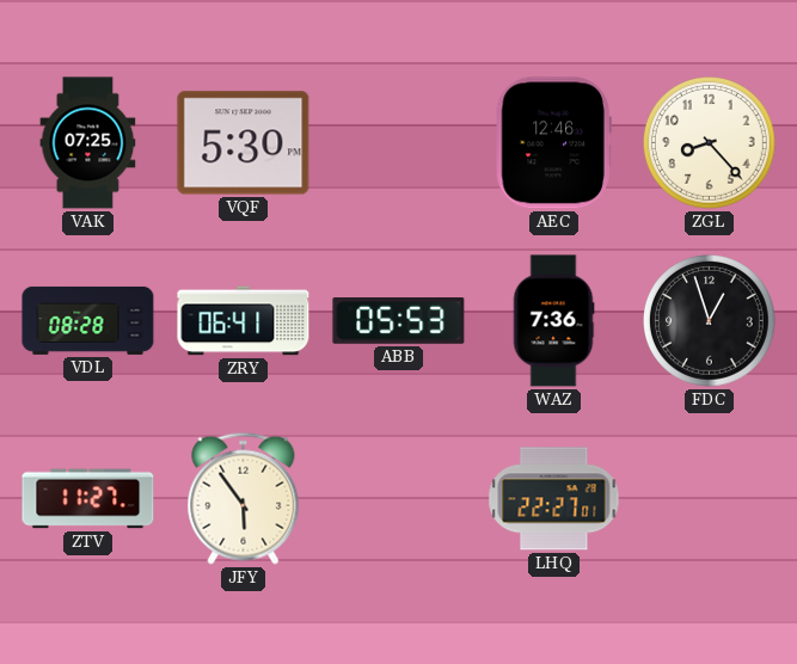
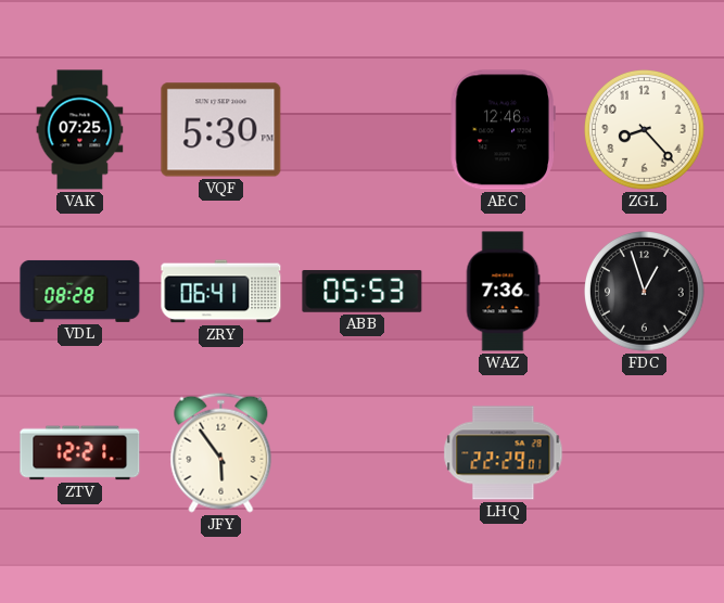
ZTV: 11:27 -> 12:21 (80, 453)
LHQ: 22:27 -> 22:29 (504, 453)
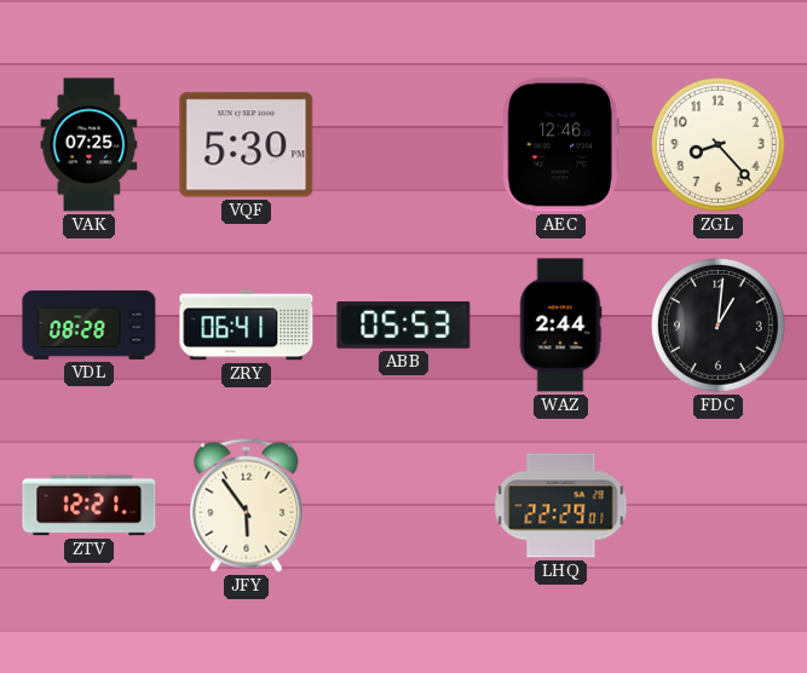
WAZ: 7:36 -> 2:44 (560, 326)
FDC: 12:57 -> 1:01 (719, 326)
